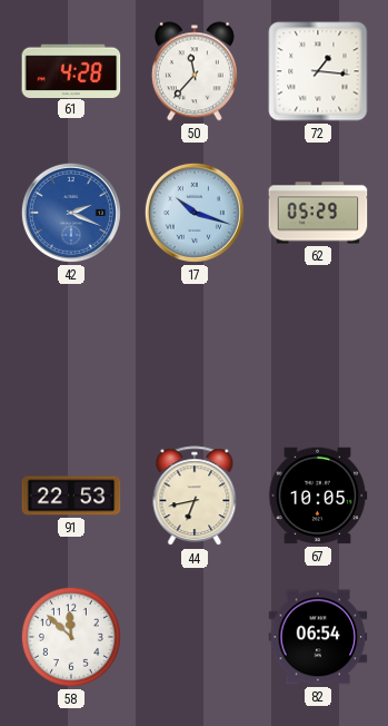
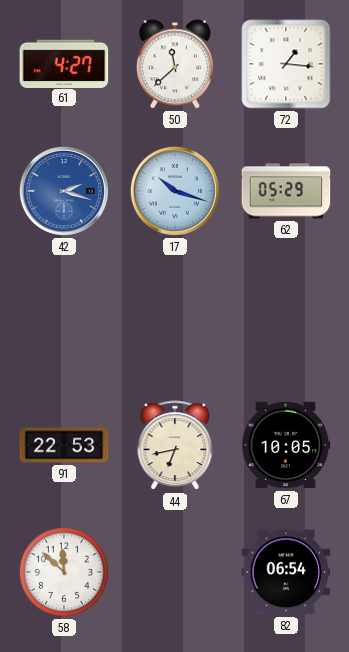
61: 4:28 -> 4:27 (64, 63)
50: 11:37 -> 11:38 (175, 64)
42: 2:19 -> 2:18 (64, 191)
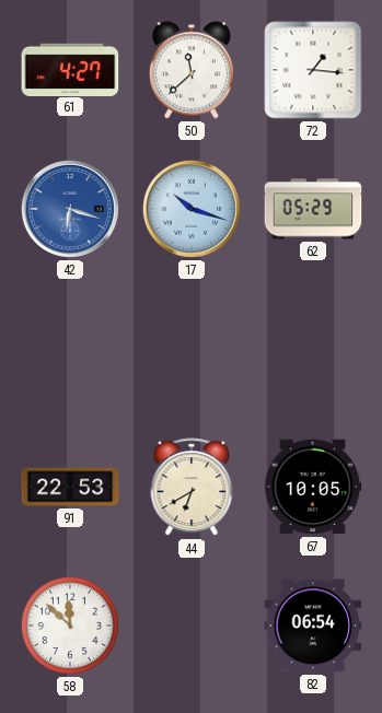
42: 2:18 -> 6:18 (70, 209)
44: 6:43 -> 6:40 (192, 488)
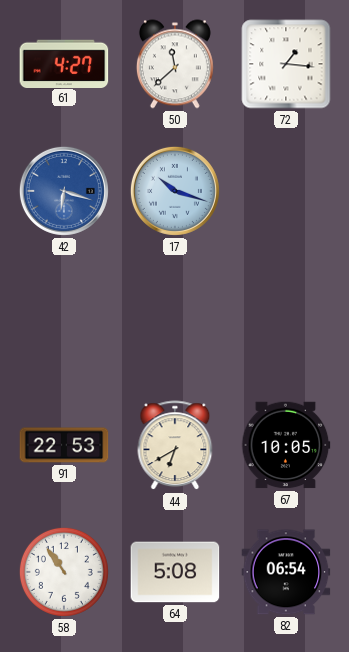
62: 05:29 -> none (313, 209)
58: 11:52 -> 10:54 (64, 572)
64: none -> 5:08 (175, 572)
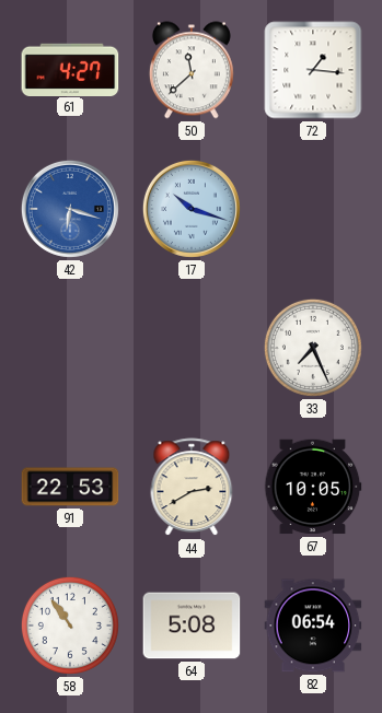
33: none -> 7:26 (313, 348)
44: 6:40 -> 2:40 (192, 488)
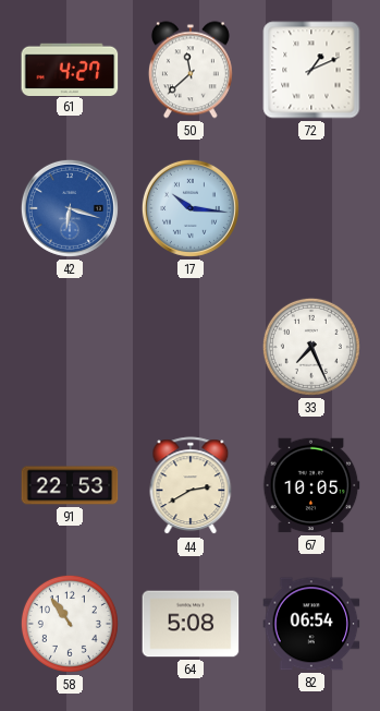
72: 1:16 -> 1:11 (311, 70)
17: 10:18 -> 10:16 (191, 208)
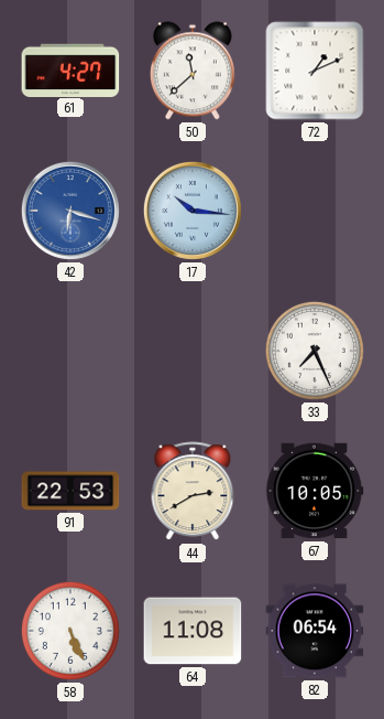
58: 10:54 -> 5:26 (70, 631)
64: 5:08 -> 11:08 (193, 631)
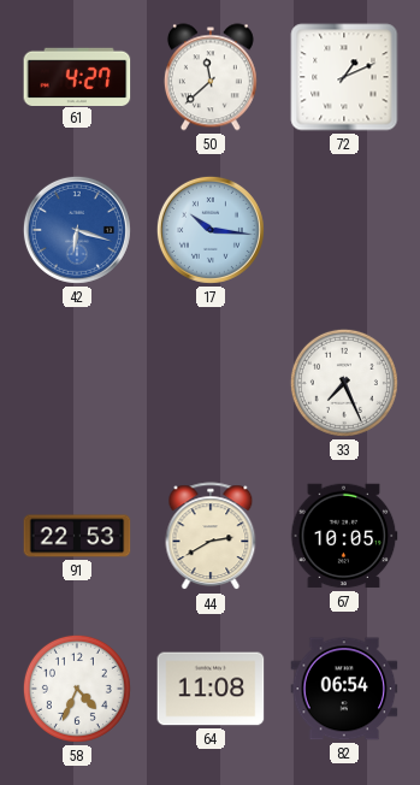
58: 5:26 -> 4:34 (77, 689)
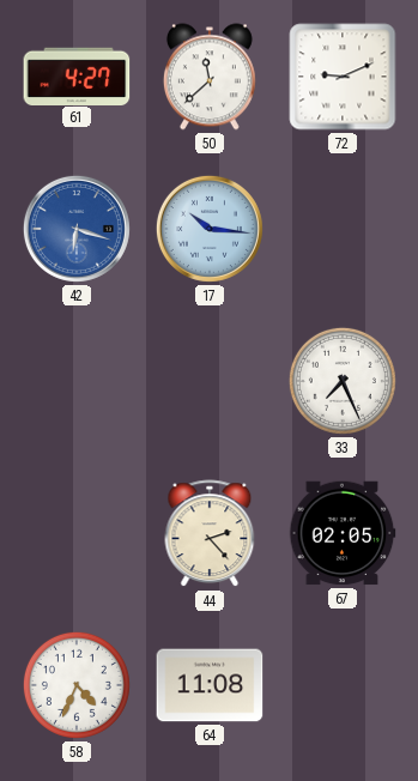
72: 1:11 -> 9:11 (343, 77)
91: 22:53 -> none (77, 536)
44: 2:40 -> 2:23 (210, 534)
67: 10:05 -> 02:05 (343, 533)
82: 06:54 -> none (344, 689)
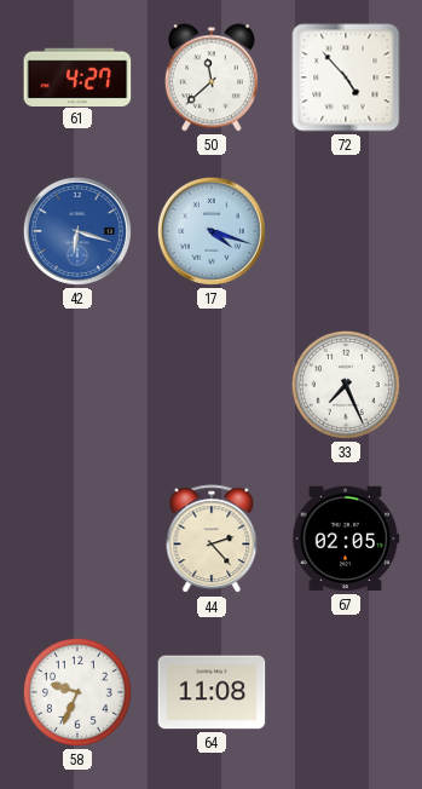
72: 9:11 -> 4:53 (346, 77)
17: 10:16 -> 4:18 (212, 231)
58: 4:34 -> 9:34 (77, 692)
